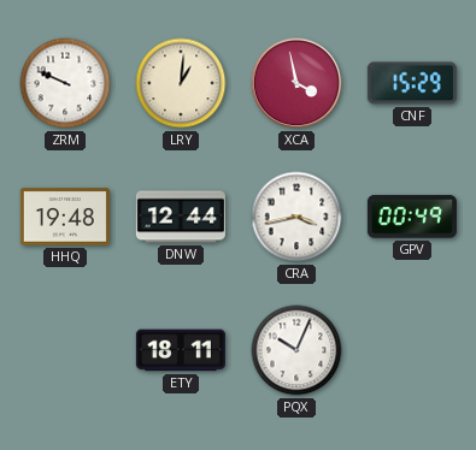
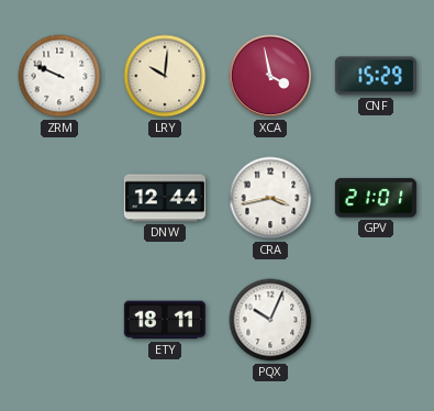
LRY: 1:01 -> 10:01 (165, 76)
HHQ: 19:48 -> none (65, 217)
GPV: 00:49 -> 21:01 (376, 198)
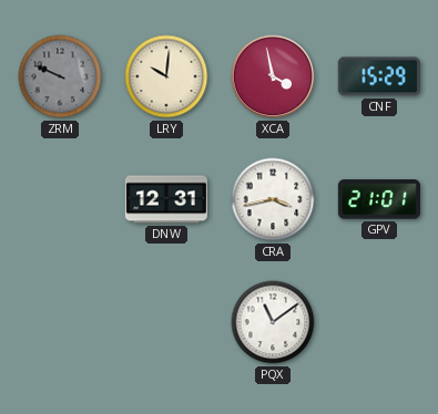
ZRM dial: white -> grey (60, 76)
DNW: 12:44 -> 12:31 (166, 199)
ETY: 18:11 -> none (165, 320)
PQX: 10:04 -> 11:09 (273, 322)
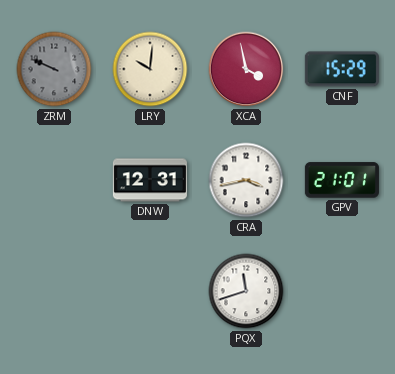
PQX: 11:09 -> 11:42 (246, 291)
